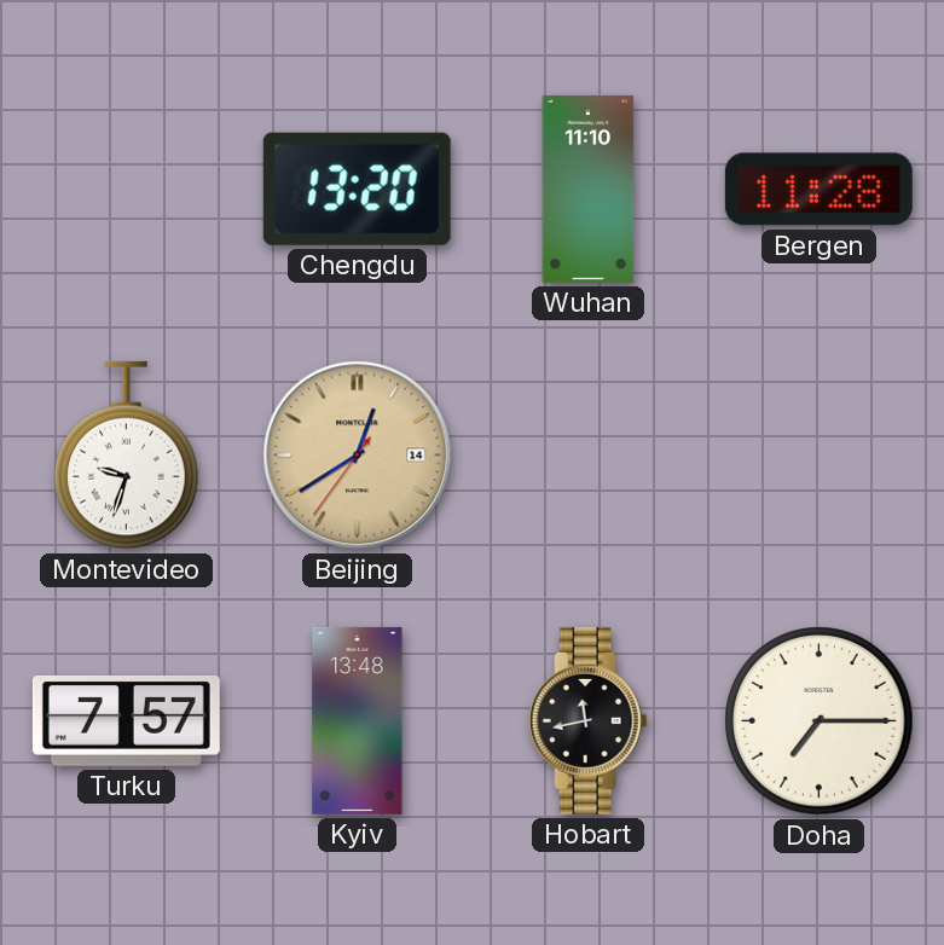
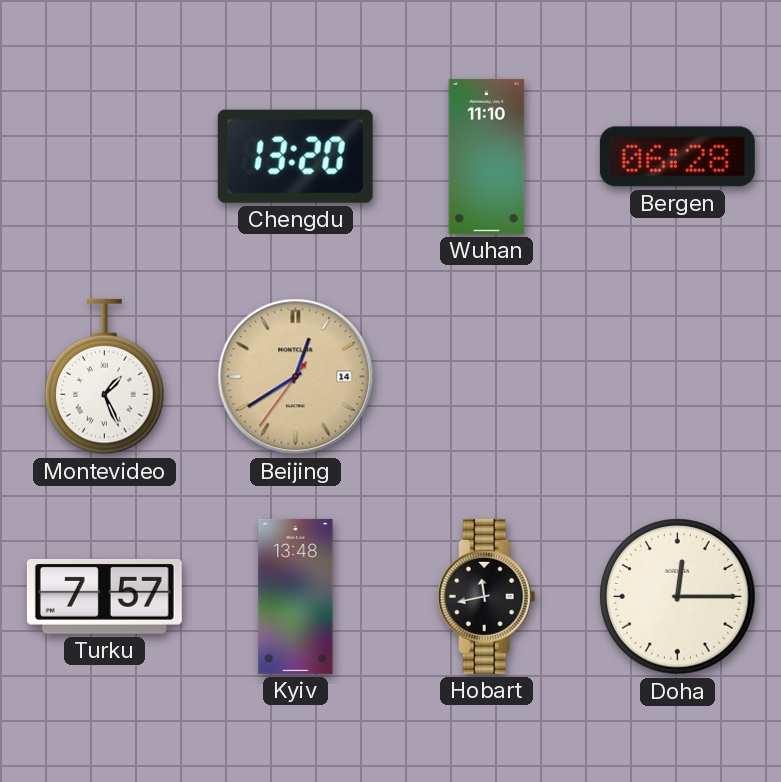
Bergen: 11:28 -> 06:28 (677, 157)
Montevideo: 9:33 -> 1:26 (105, 377)
Doha: 7:15 -> 12:15 (678, 597)
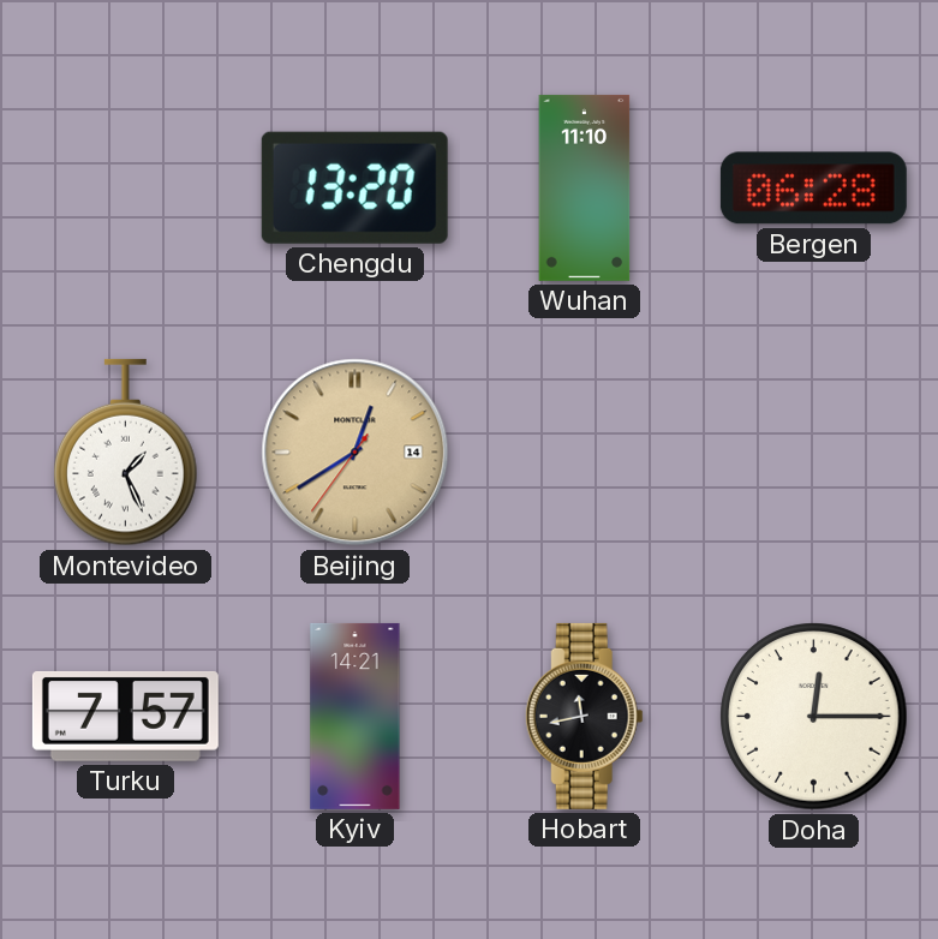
Kyiv: 13:48 -> 14:21 (356, 716)
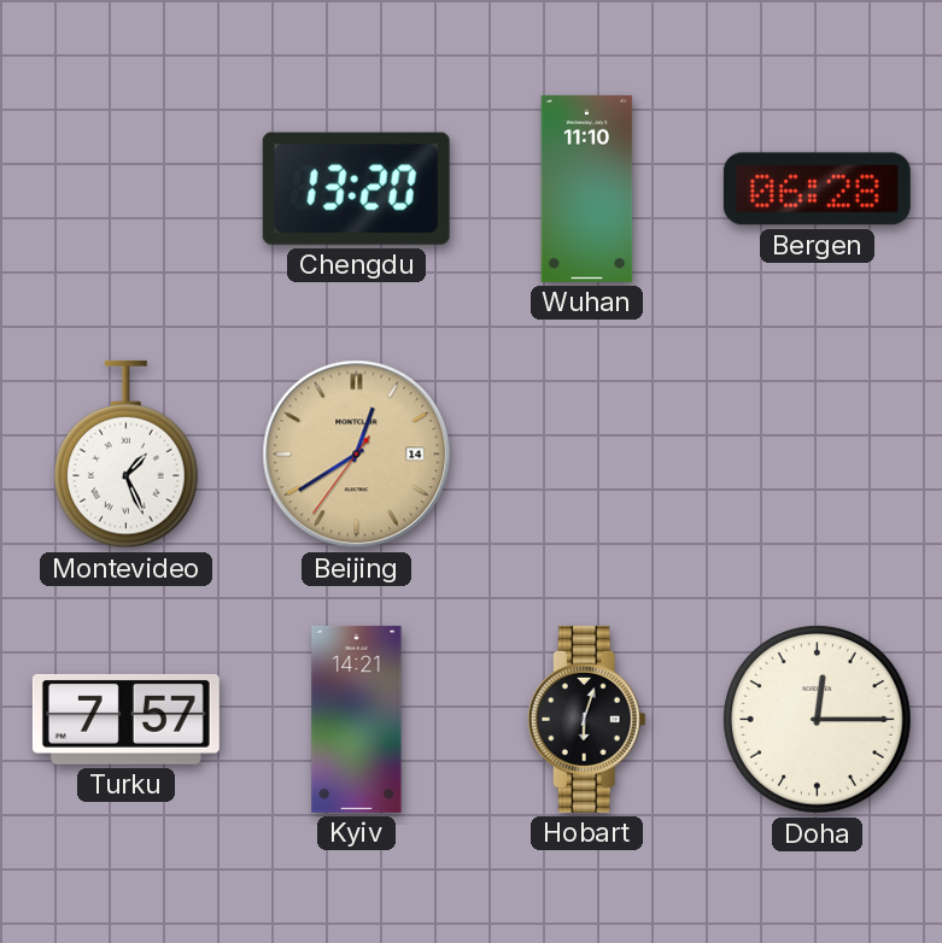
Hobart: 11:43 -> 6:03 (586, 719)
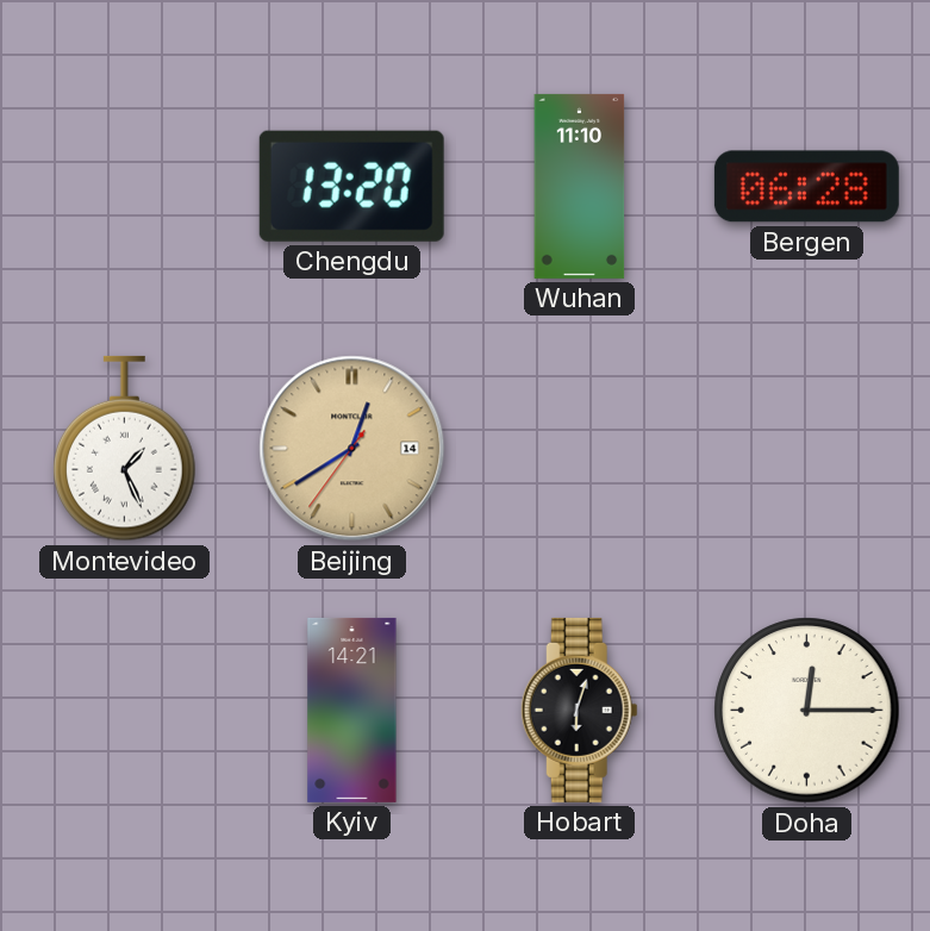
Turku: 7:57 -> none (125, 719)
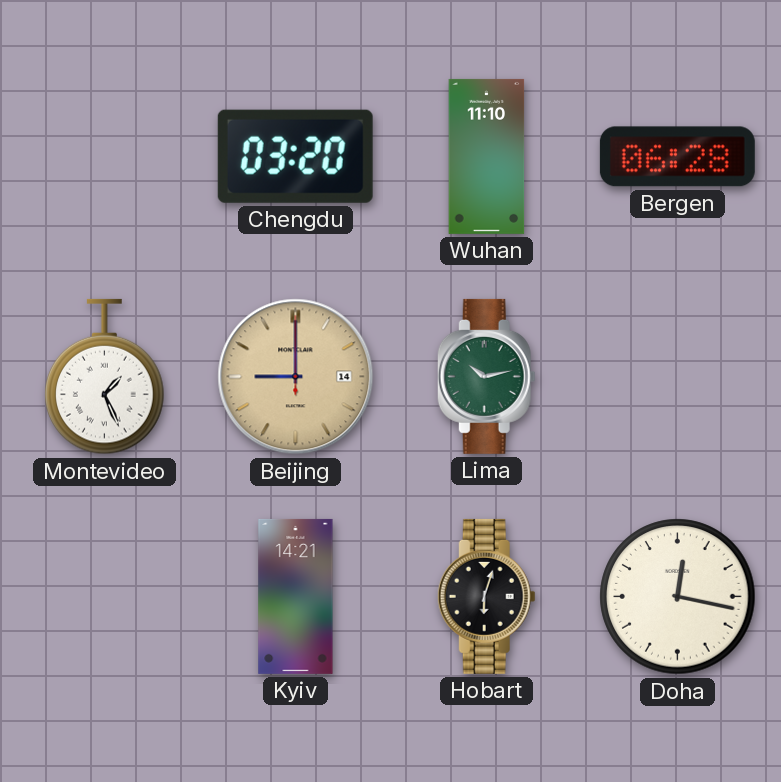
Chengdu: 13:20 -> 03:20 (295, 156)
Beijing: 12:39 -> 9:00 (296, 377)
Lima: none -> 10:13 (486, 376)
Doha: 12:15 -> 12:17 (678, 597)
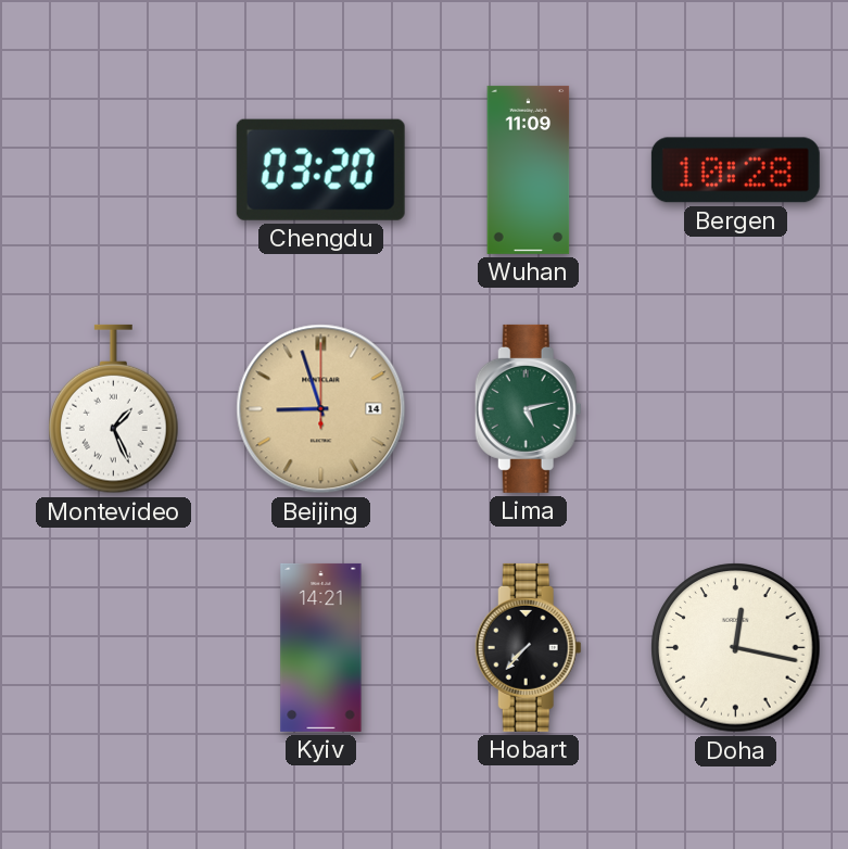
Wuhan: 11:10 -> 11:09 (529, 169)
Bergen: 06:28 -> 10:28 (735, 170)
Beijing: 9:00 -> 8:57 (321, 409)
Lima: 10:13 -> 5:13 (528, 408)
Hobart: 6:03 -> 7:37 (528, 647)
